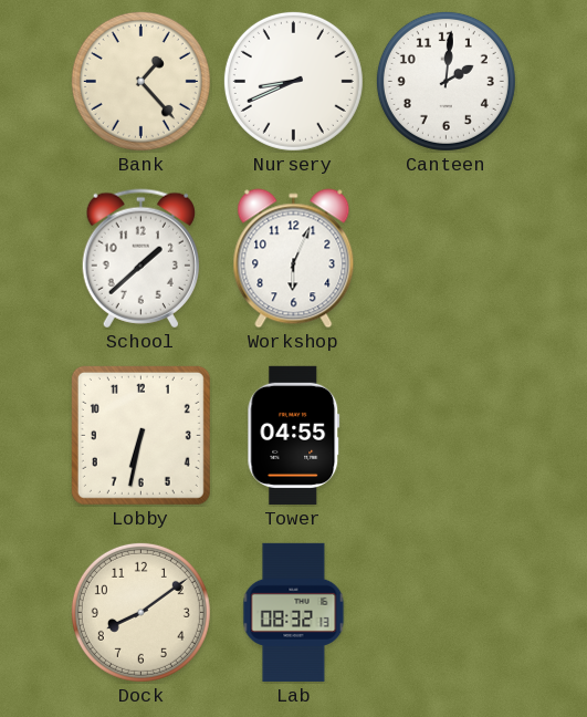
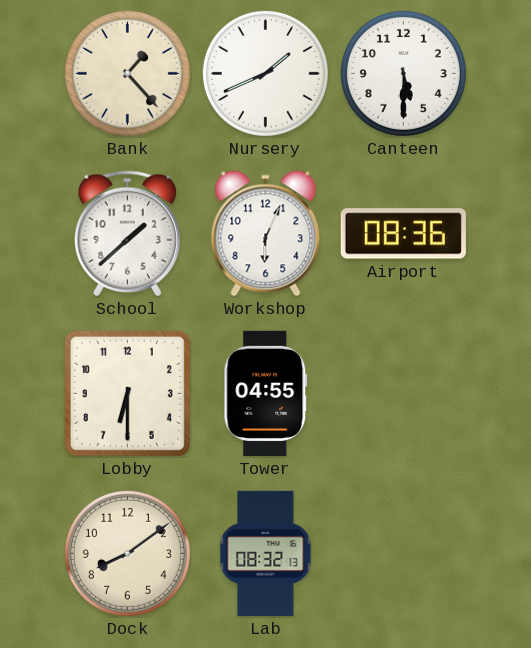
Nursery: 8:41 -> 1:41 (265, 73)
Canteen: 2:01 -> 5:30 (403, 73)
Airport: none -> 08:36 (403, 234)
Lobby: 6:32 -> 6:30 (127, 393)
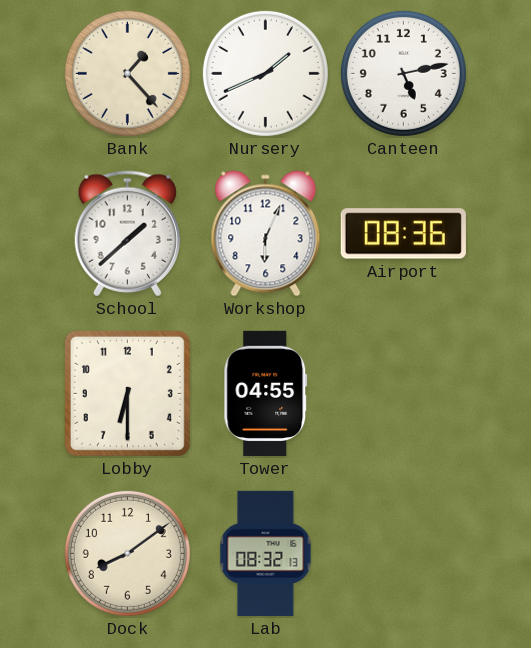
Canteen: 5:30 -> 5:13 (403, 73)
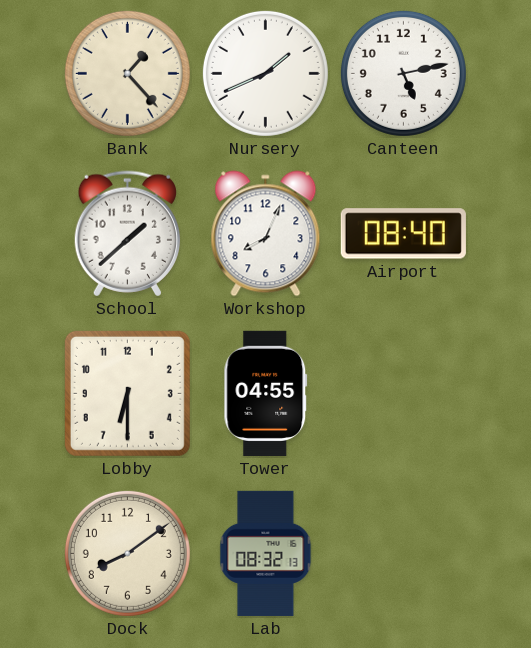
Workshop: 6:04 -> 8:04 (266, 234)
Airport: 08:36 -> 08:40 (403, 234)
